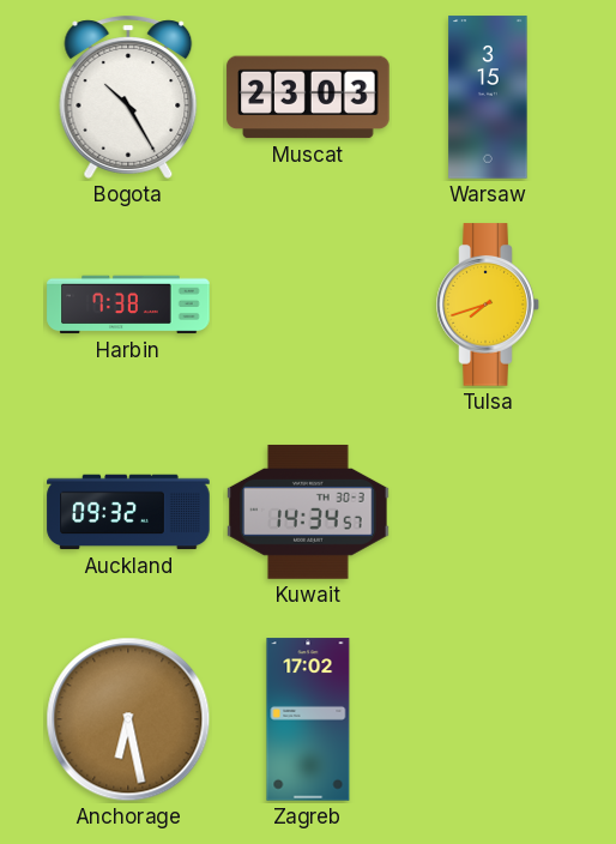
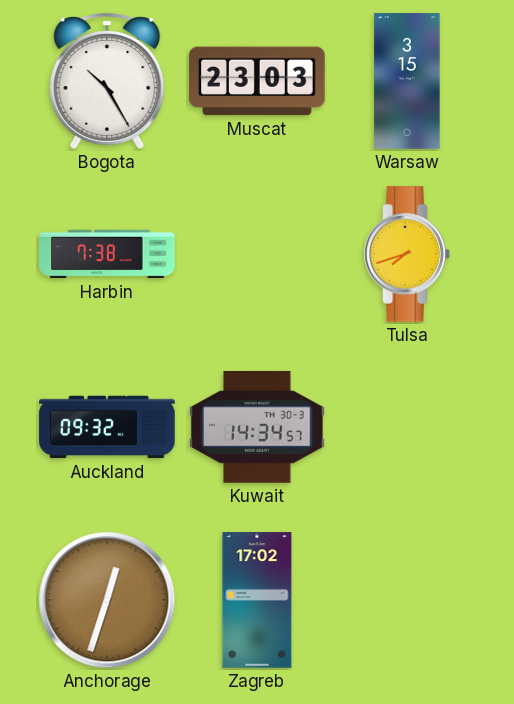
Anchorage: 6:28 -> 12:33 (107, 600)
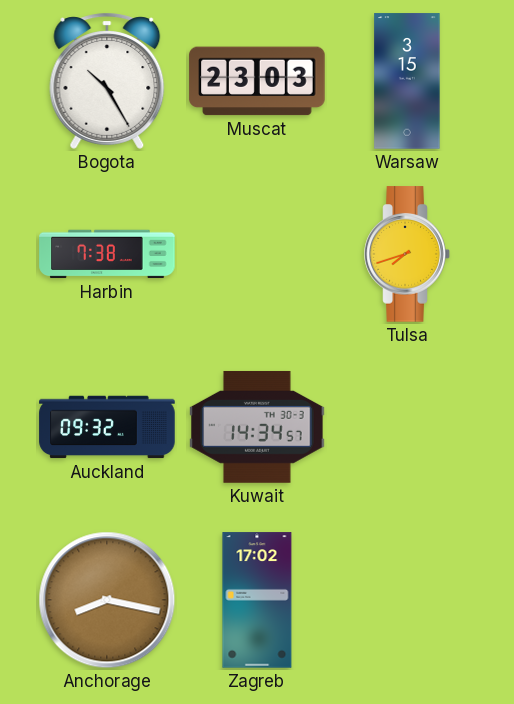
Anchorage: 12:33 -> 8:17 (107, 600)
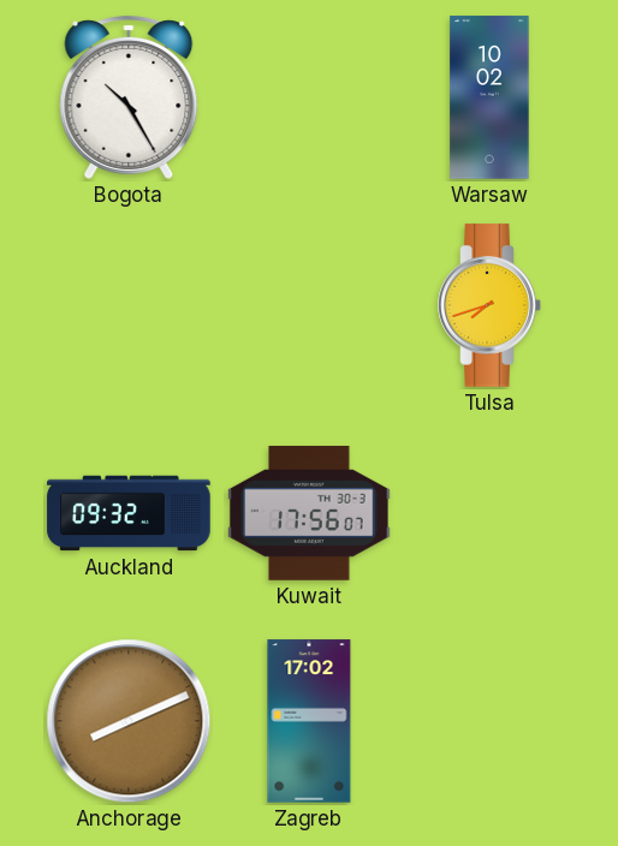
Muscat: 23:03 -> none (257, 81)
Warsaw: 3:15 -> 10:02 (489, 97)
Harbin: 7:38 -> none (107, 254)
Kuwait: 14:34 -> 17:56 (309, 513)
Anchorage: 8:17 -> 8:11 (129, 721)
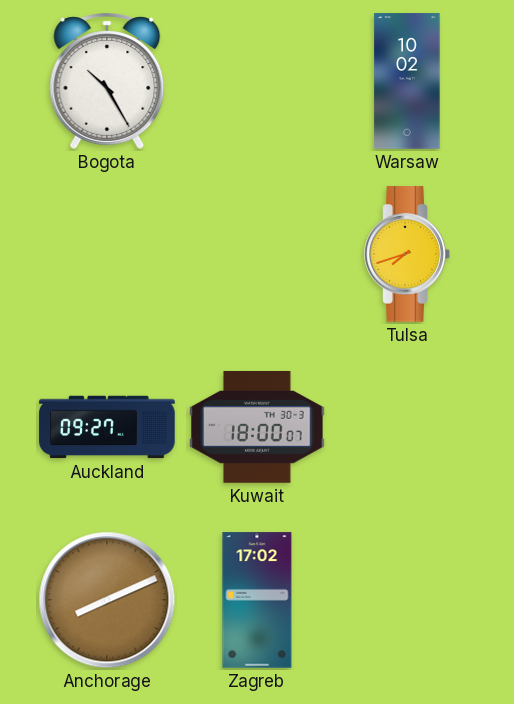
Auckland: 09:32 -> 09:27 (107, 427)
Kuwait: 17:56 -> 18:00 (257, 427)
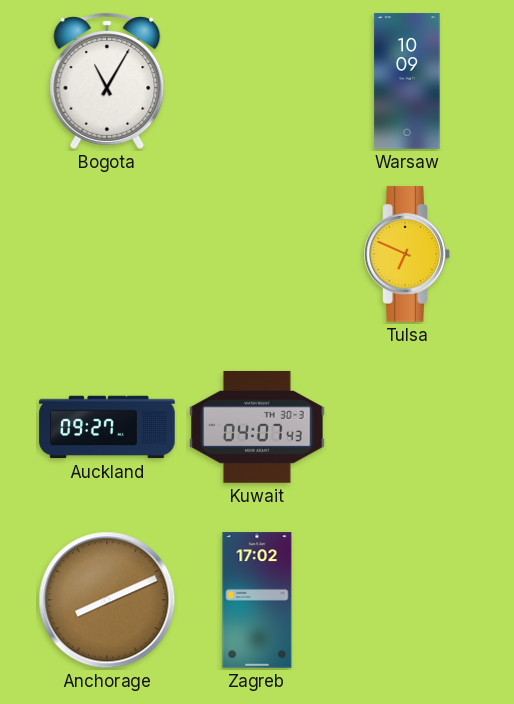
Bogota: 10:25 -> 11:05 (107, 81)
Warsaw: 10:02 -> 10:09 (407, 81)
Tulsa: 7:42 -> 6:49 (407, 254)
Kuwait: 18:00 -> 04:07 (257, 427)
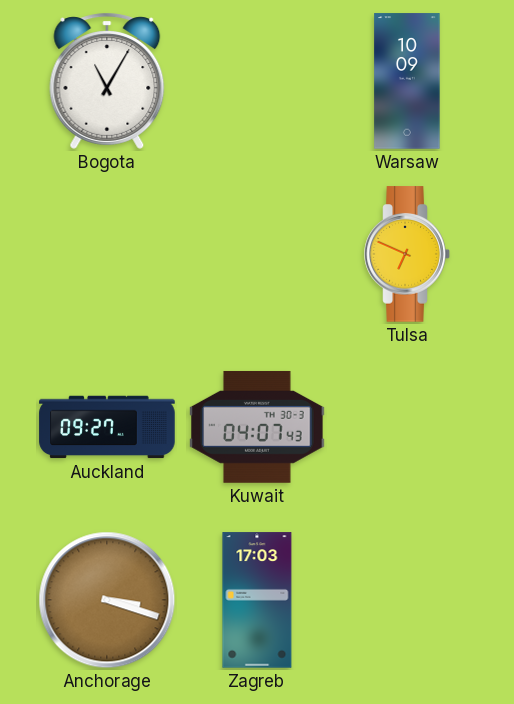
Anchorage: 8:11 -> 3:18 (107, 600)
Zagreb: 17:02 -> 17:03 (257, 600)
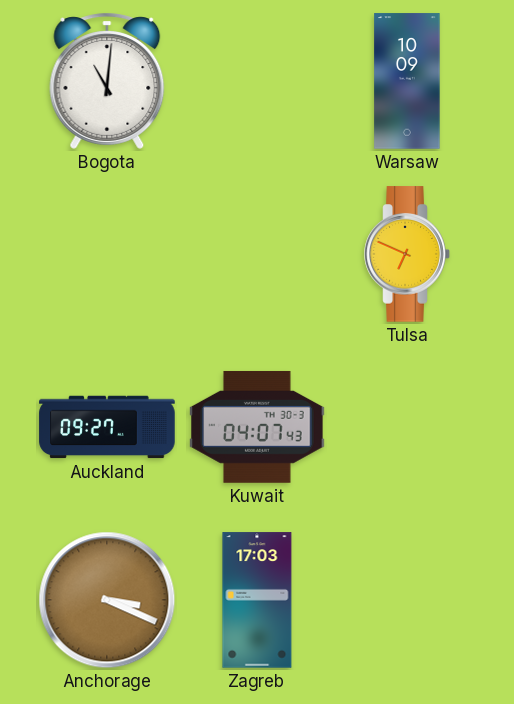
Bogota: 11:05 -> 11:01 (107, 81)
Anchorage: 3:18 -> 3:19 (107, 600)
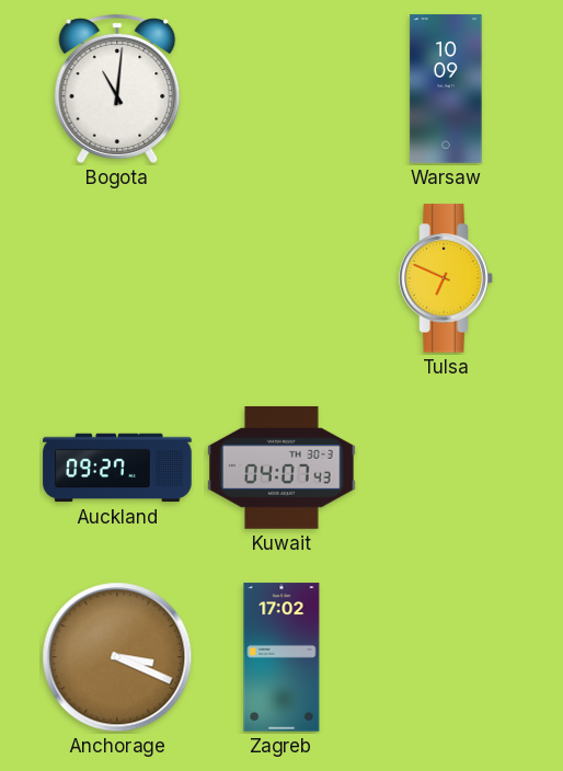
Zagreb: 17:03 -> 17:02 (281, 657)
